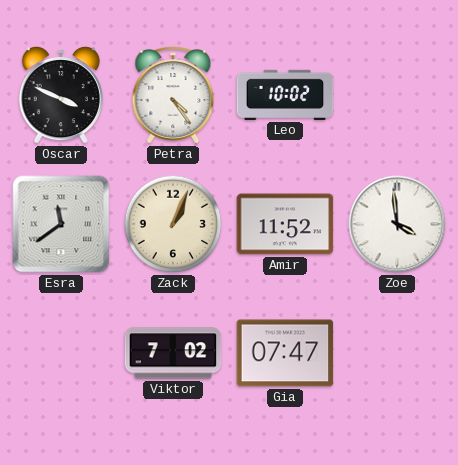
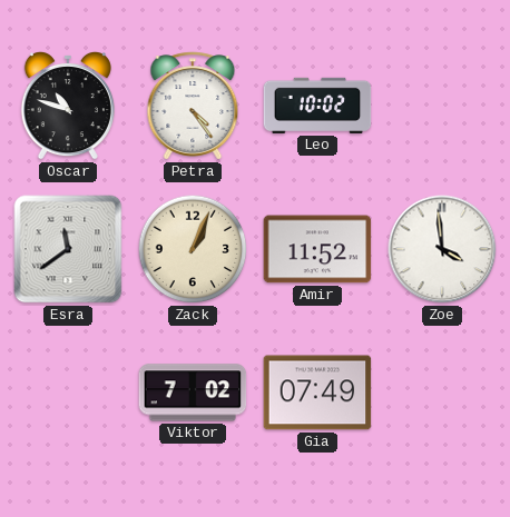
Oscar: 3:49 -> 10:48 (68, 106)
Gia: 07:47 -> 07:49 (317, 392)
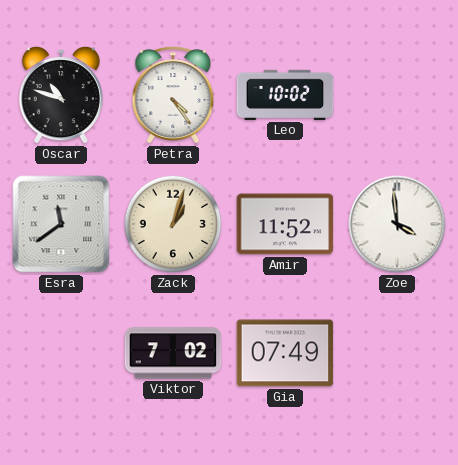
Zack: 1:04 -> 1:03 (173, 224)
